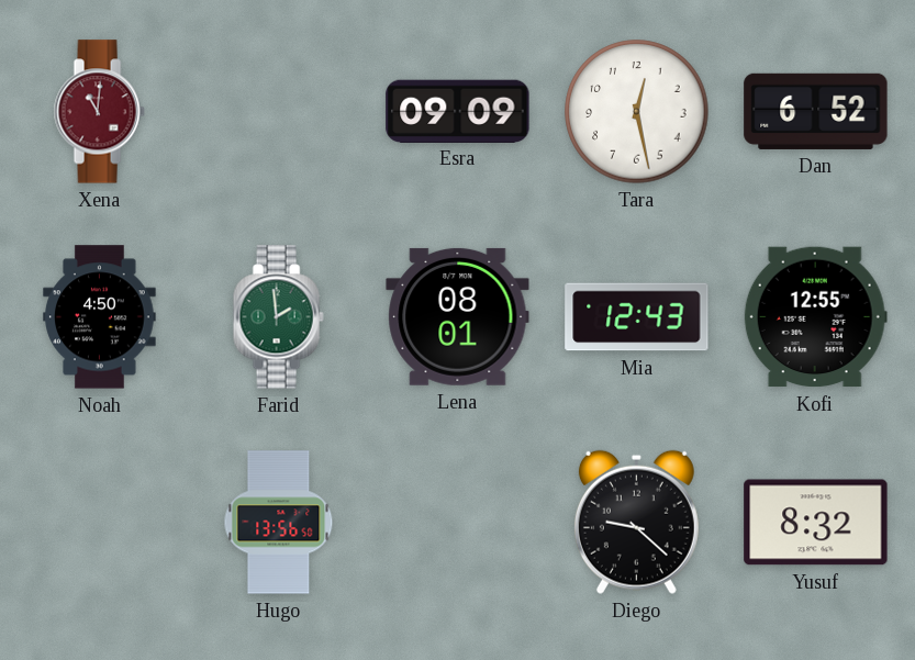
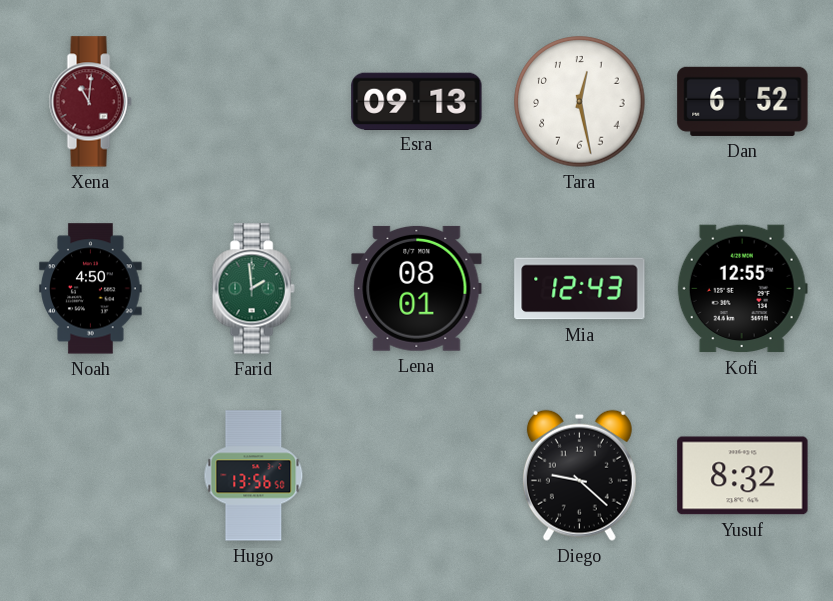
Esra: 09:09 -> 09:13 (417, 101)
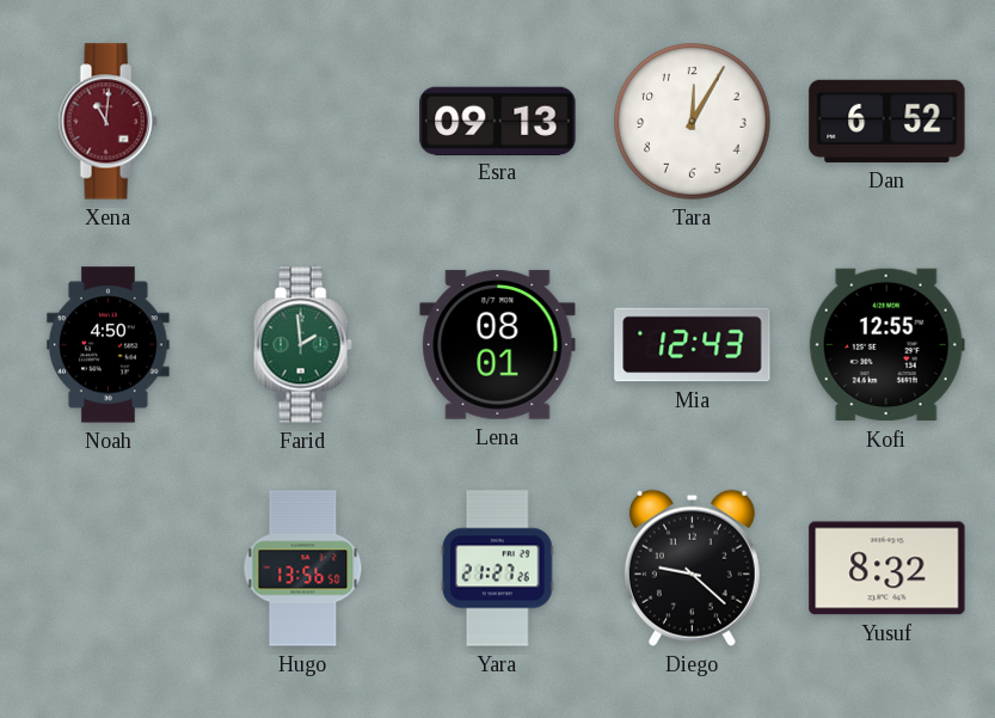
Tara: 12:28 -> 12:05 (693, 122)
Yara: none -> 21:27 (497, 569)
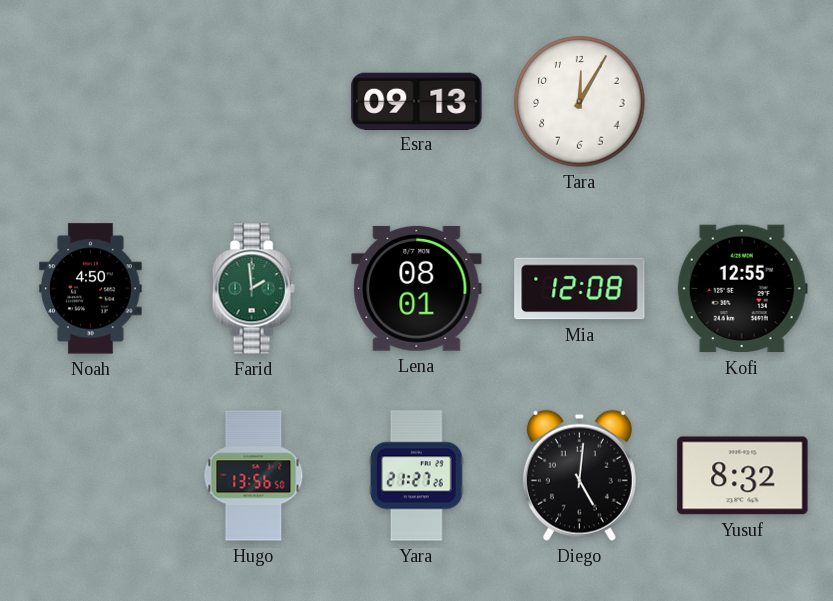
Xena: 11:01 -> none (108, 122)
Dan: 6:52 -> none (887, 121)
Mia: 12:43 -> 12:08 (580, 289)
Diego: 9:22 -> 5:01 (579, 475)
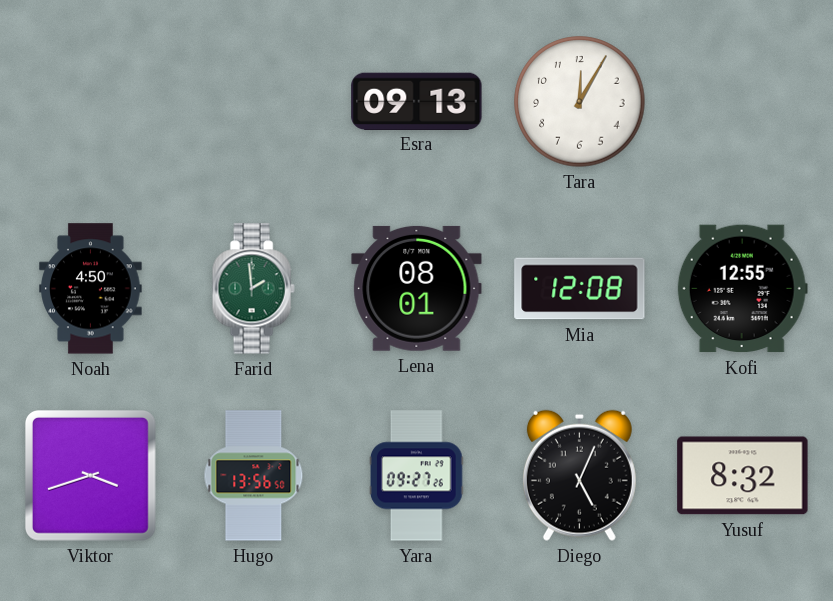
Viktor: none -> 3:42 (90, 475)
Yara: 21:27 -> 09:27 (416, 476)
Diego: 5:01 -> 5:04 (579, 475)
